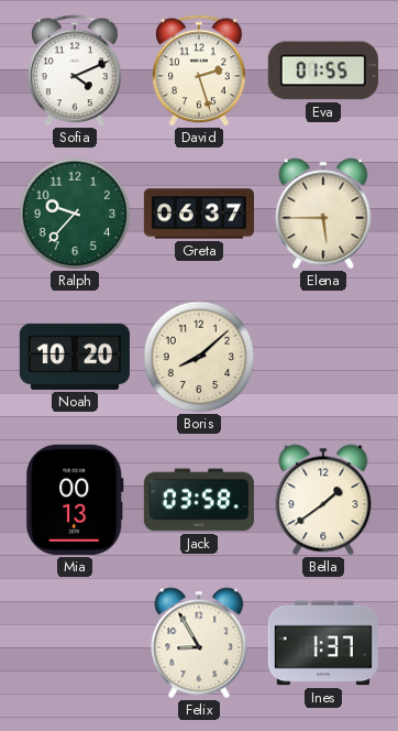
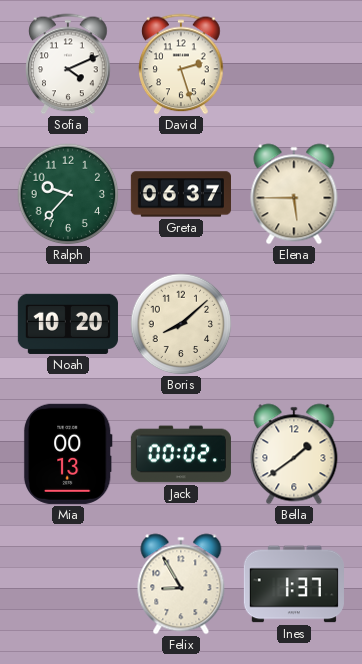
Eva: 01:55 -> none (323, 70)
Jack: 03:58 -> 00:02 (181, 454)
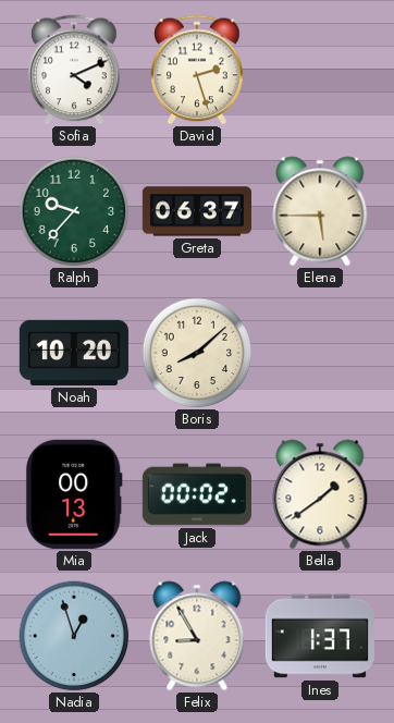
Nadia: none -> 12:57 (74, 636)
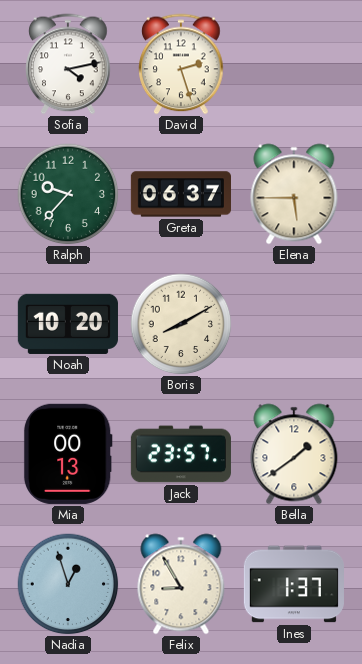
Sofia: 4:11 -> 4:13 (68, 64)
Boris: 8:08 -> 8:10 (181, 324)
Jack: 00:02 -> 23:57 (181, 454)
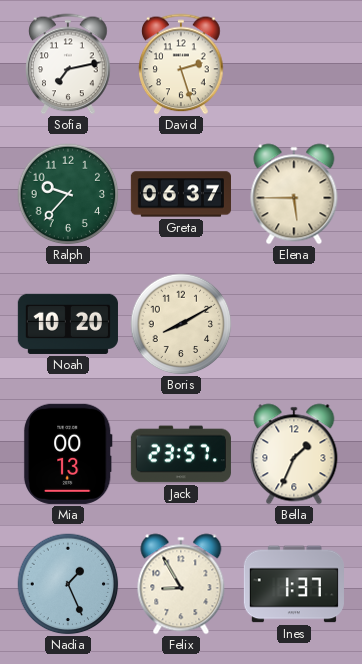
Sofia: 4:13 -> 7:13 (68, 64)
Bella: 1:39 -> 1:34 (294, 454)
Nadia: 12:57 -> 1:26 (68, 584)
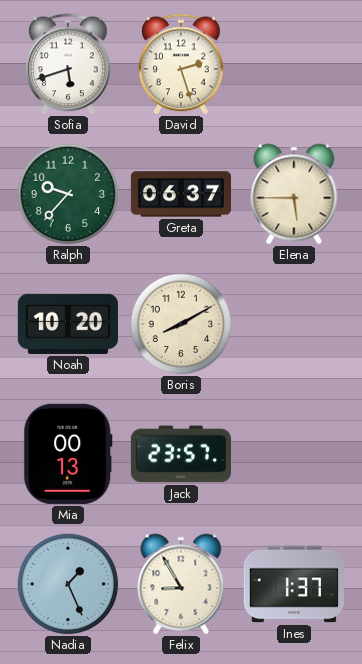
Sofia: 7:13 -> 5:42 (68, 64)
Bella: 1:34 -> none (294, 454)
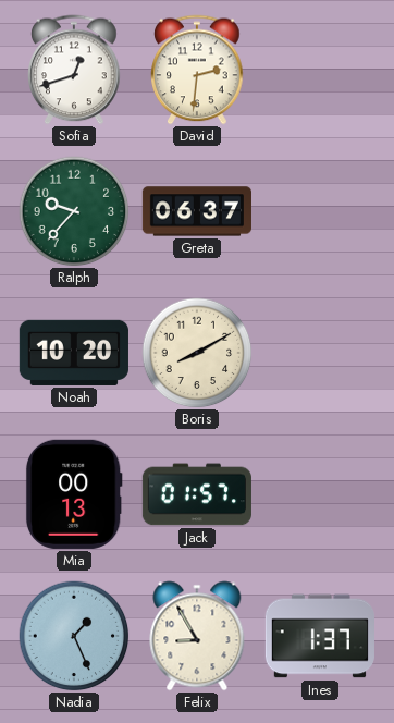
Sofia: 5:42 -> 12:42 (74, 70)
David: 2:27 -> 2:31 (197, 70)
Elena: 5:45 -> none (294, 194)
Jack: 23:57 -> 01:57 (197, 494)
